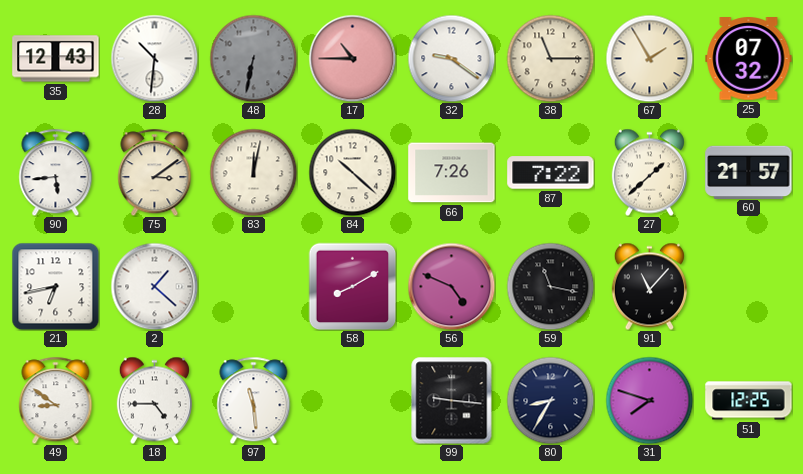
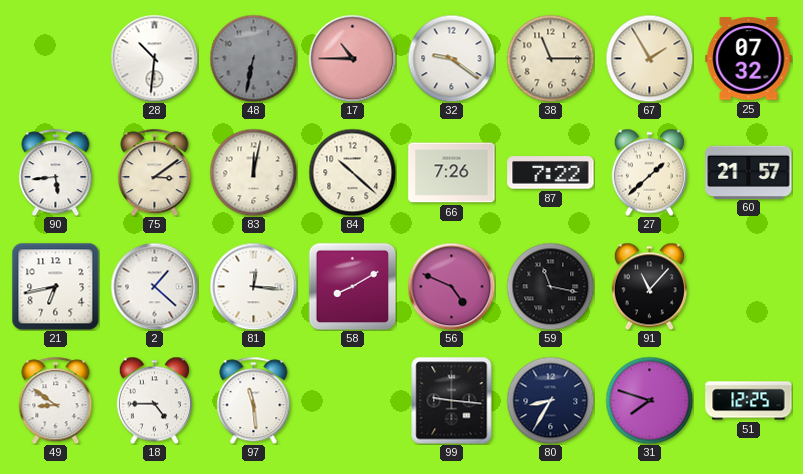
35: 12:43 -> none (56, 59)
81: none -> 12:16 (253, 286)
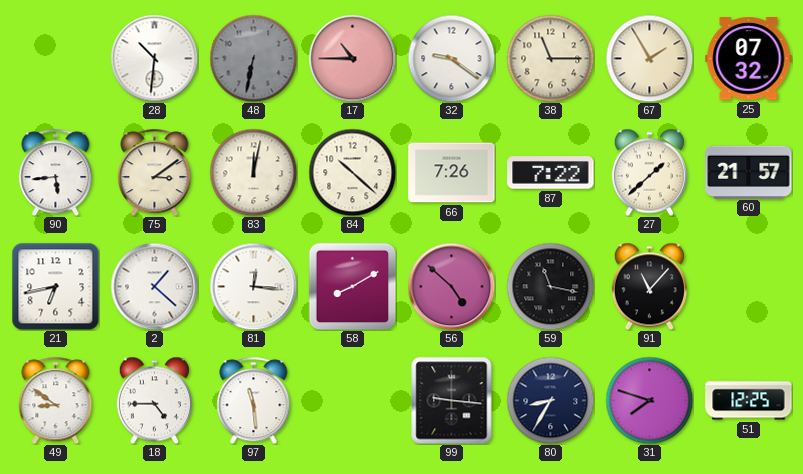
56: 4:49 -> 4:52 (451, 286)
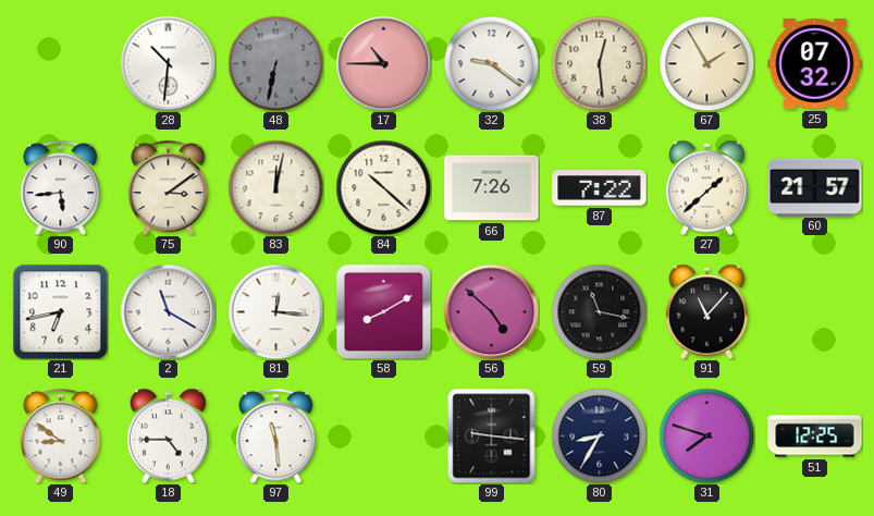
38: 11:15 -> 12:29 (599, 63)
2: 1:22 -> 11:20 (168, 311)
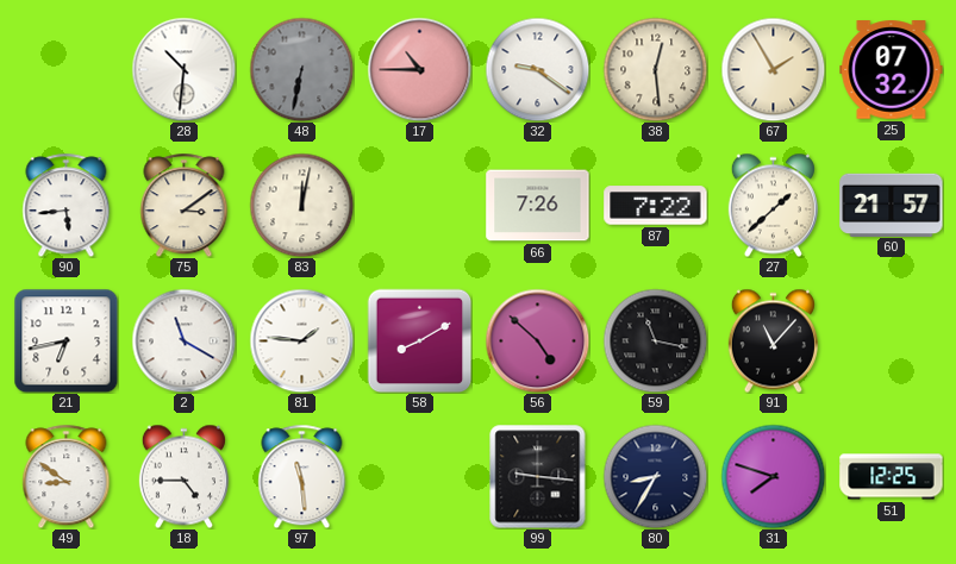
84: 10:22 -> none (383, 187)
81: 12:16 -> 1:46 (301, 340)
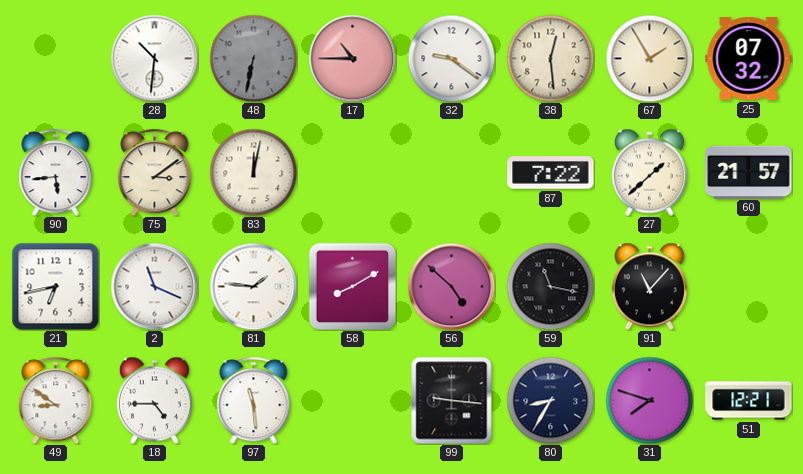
66: 7:26 -> none (538, 206)
2: 11:20 -> 11:19 (154, 286)
51: 12:25 -> 12:21 (749, 401)
